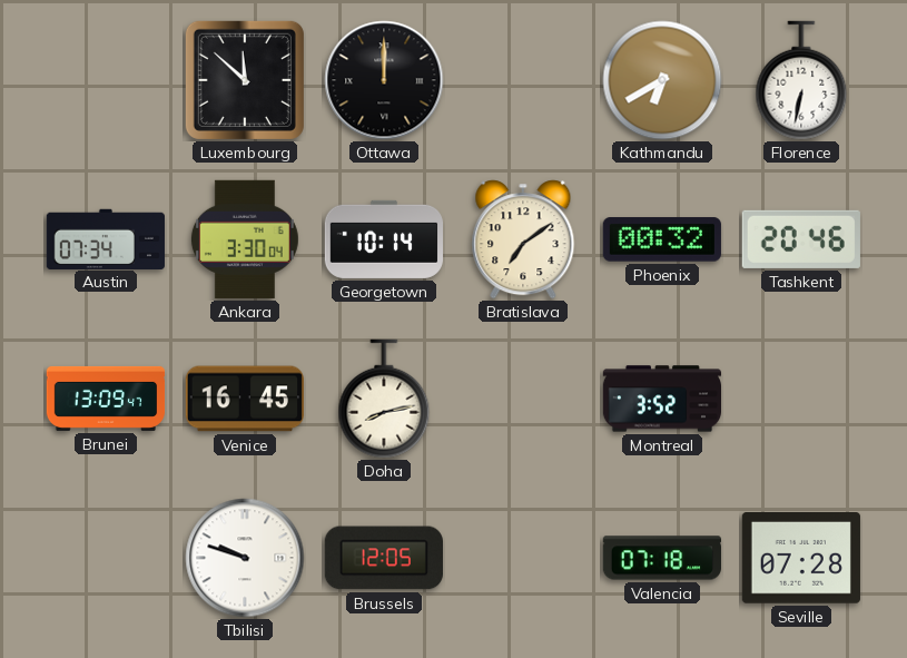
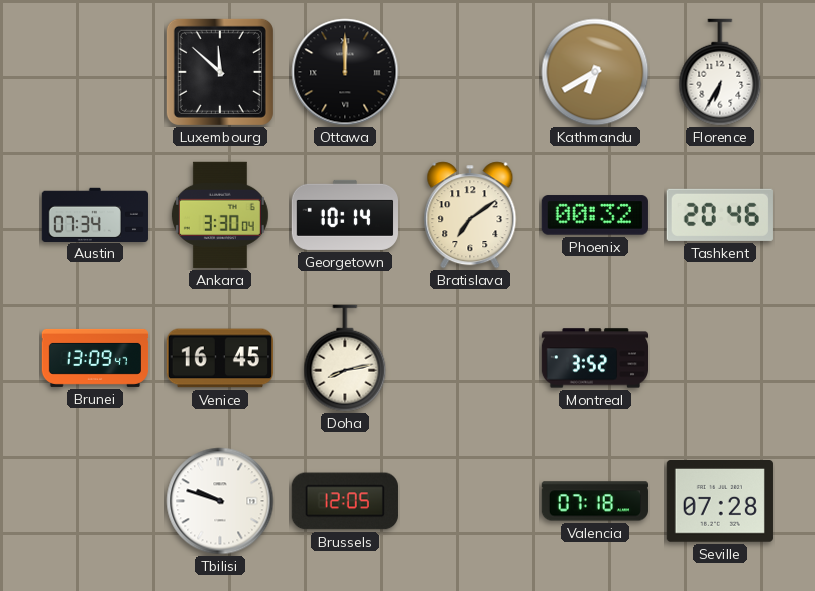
Florence: 6:32 -> 6:35 (720, 72)
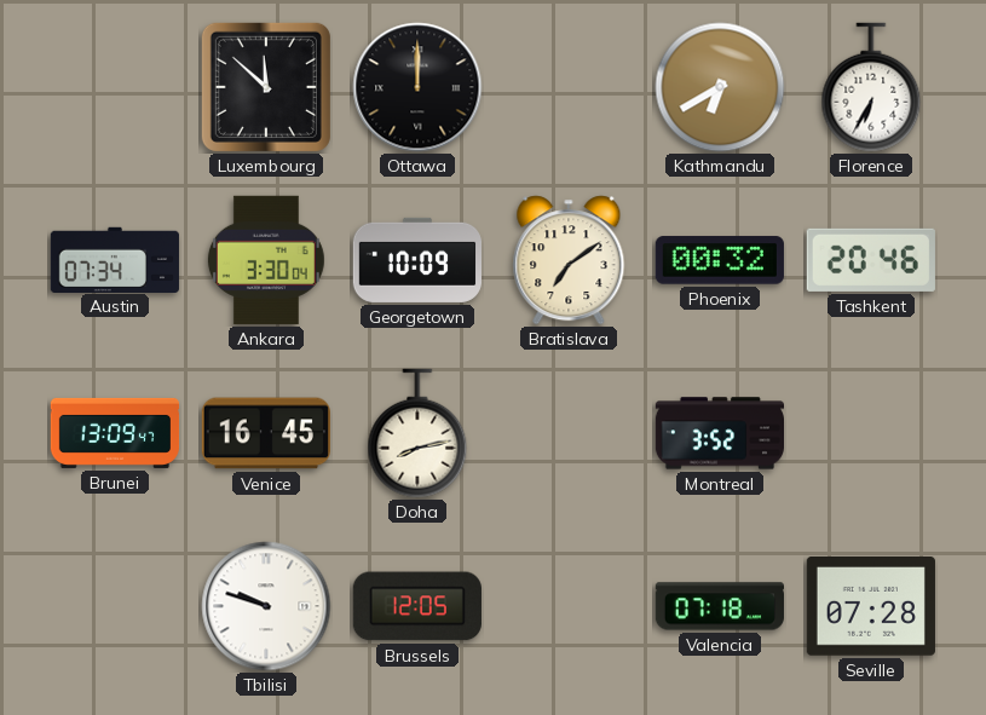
Georgetown: 10:14 -> 10:09 (416, 260)
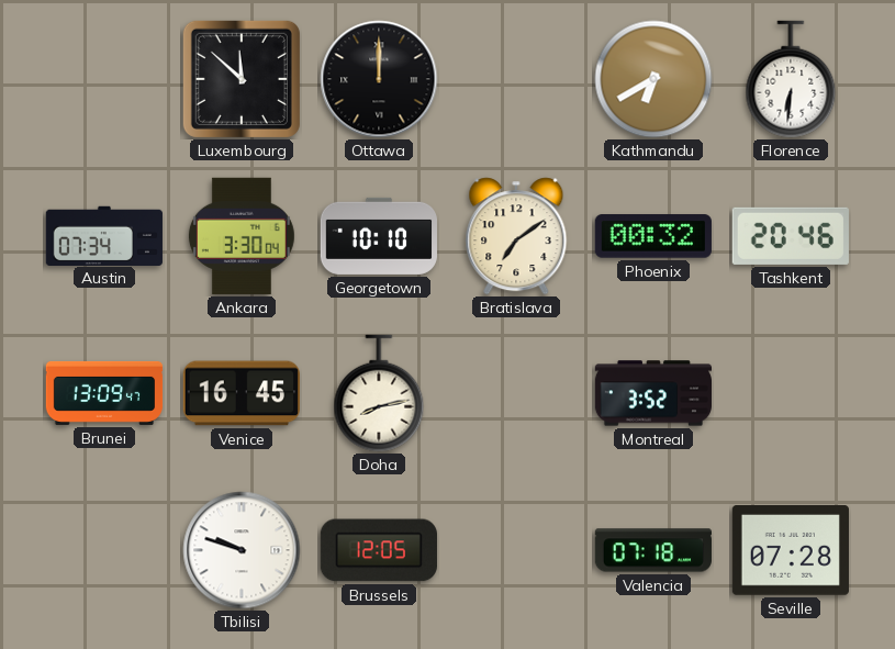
Florence: 6:35 -> 6:31 (791, 79)
Georgetown: 10:09 -> 10:10 (378, 236)
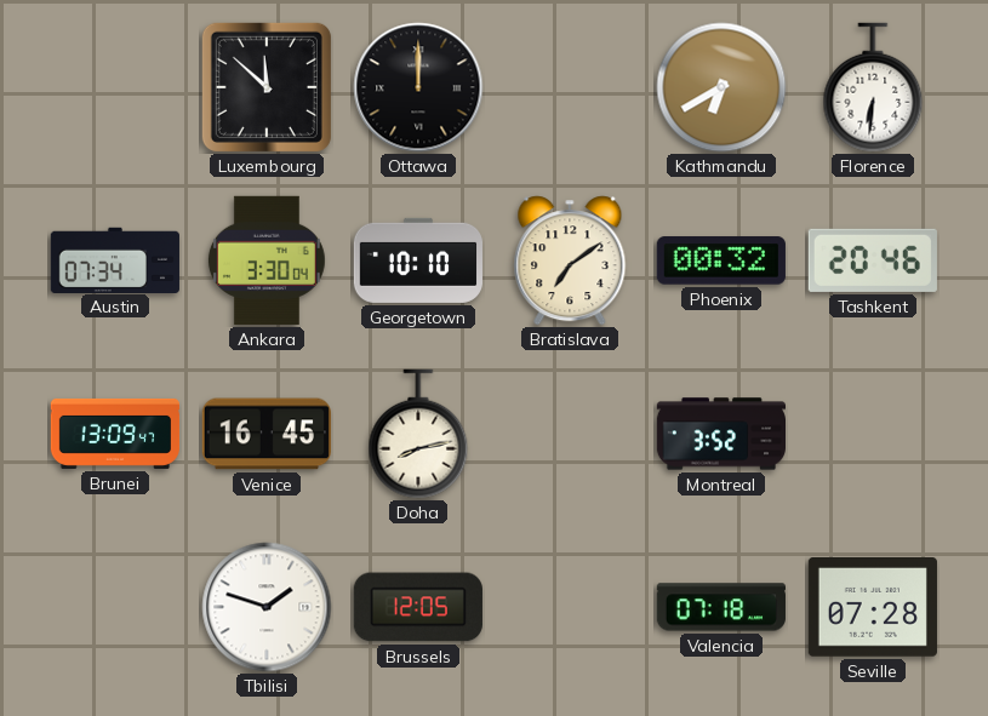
Tbilisi: 9:48 -> 1:48 (267, 607)
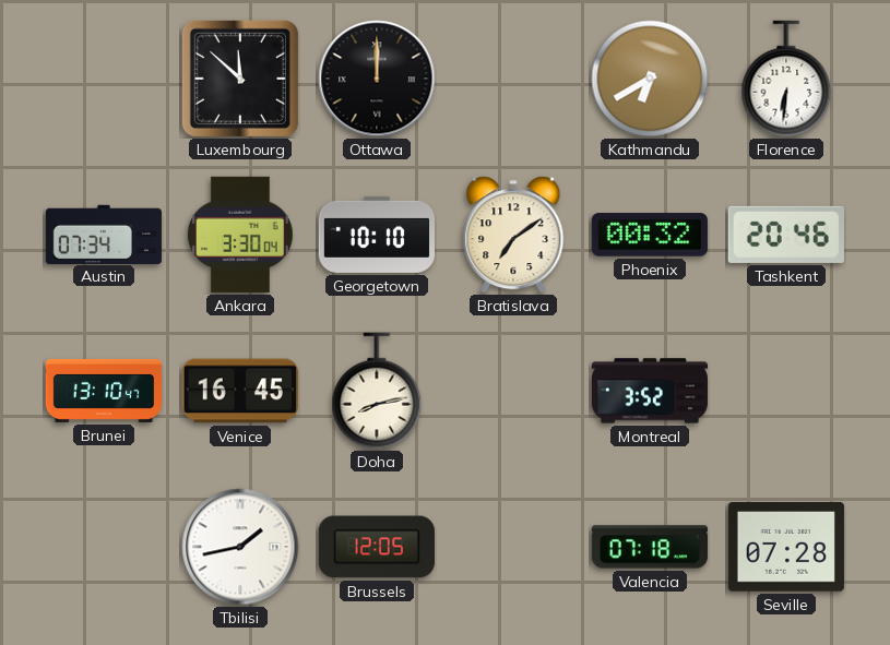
Brunei: 13:09 -> 13:10 (104, 391)
Tbilisi: 1:48 -> 1:43 (240, 547)
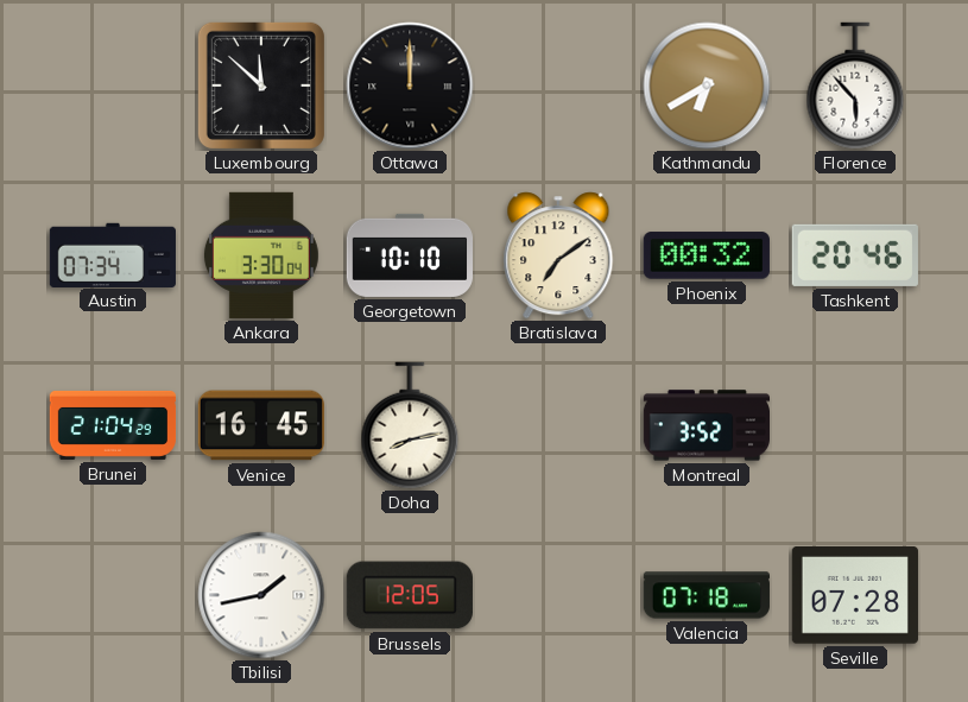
Florence: 6:31 -> 5:53 (855, 86)
Brunei: 13:10 -> 21:04 (113, 425)
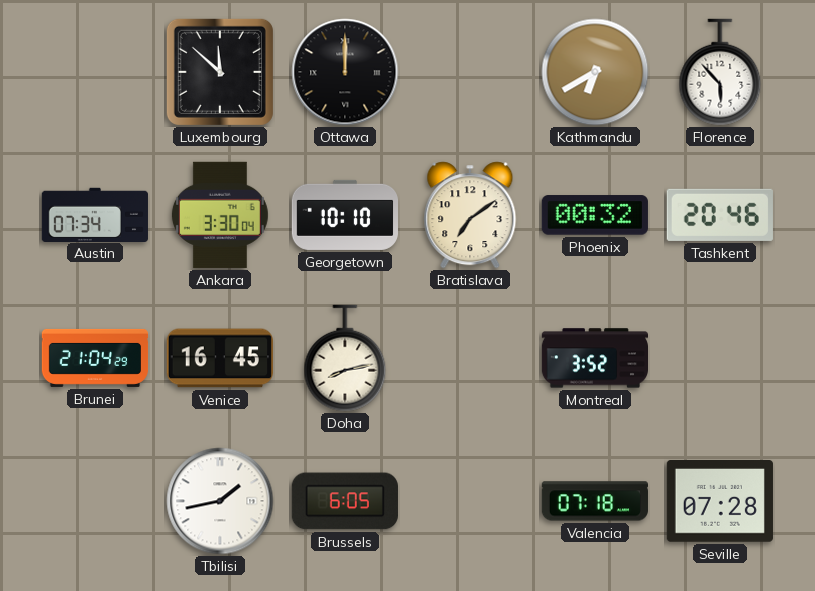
Brussels: 12:05 -> 6:05 (345, 501)
